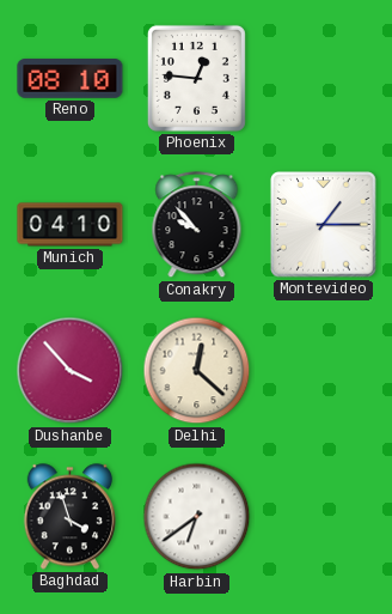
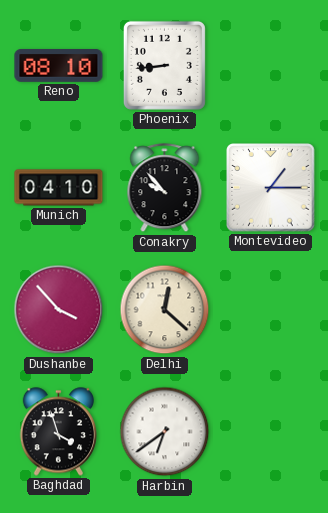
Phoenix: 12:46 -> 8:44 (164, 65)
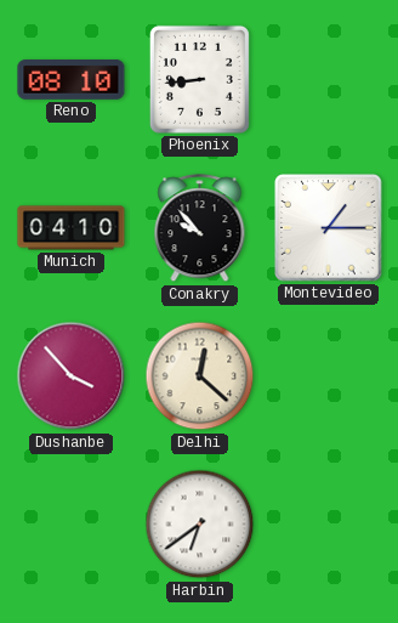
Baghdad: 3:57 -> none (58, 432)
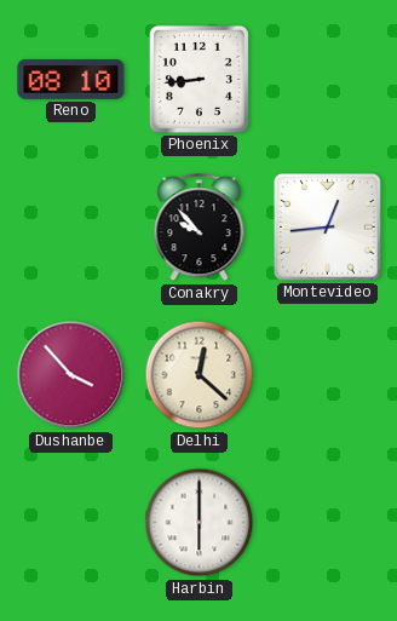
Munich: 04:10 -> none (72, 228)
Montevideo: 1:15 -> 12:44 (328, 228)
Harbin: 6:39 -> 6:00 (200, 523)
